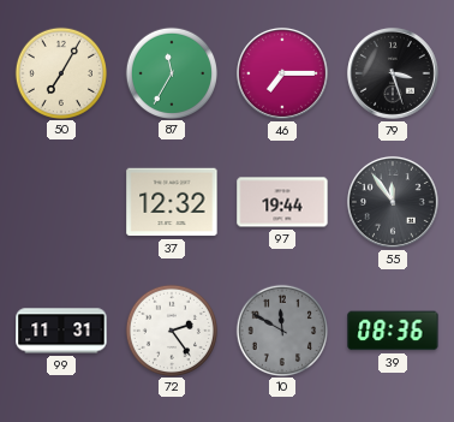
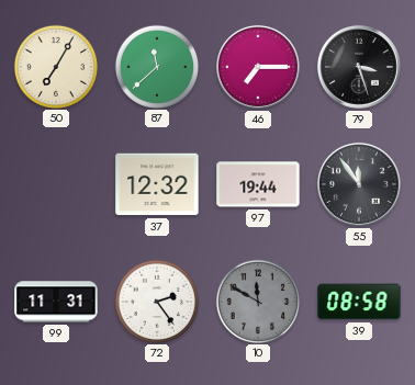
87: 11:35 -> 11:38 (156, 66)
39: 08:36 -> 08:58 (359, 302)
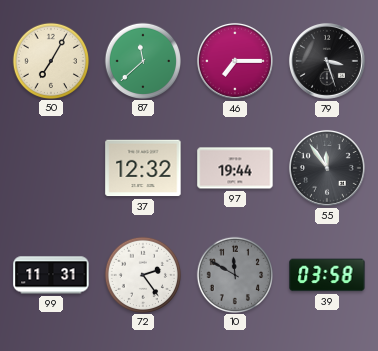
39: 08:58 -> 03:58 (327, 275)
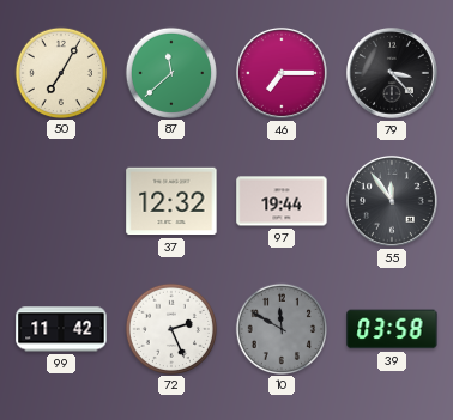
79: 3:27 -> 3:23 (392, 73)
99: 11:31 -> 11:42 (61, 329)
72: 2:24 -> 2:26 (170, 328)
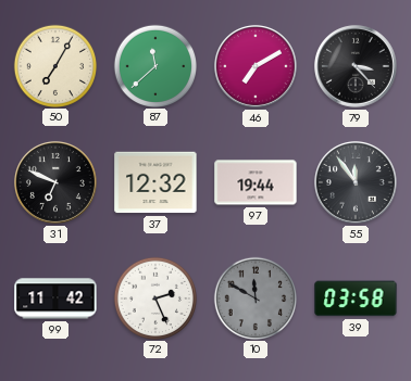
46: 7:15 -> 7:10 (256, 66)
31: none -> 6:49 (55, 182)
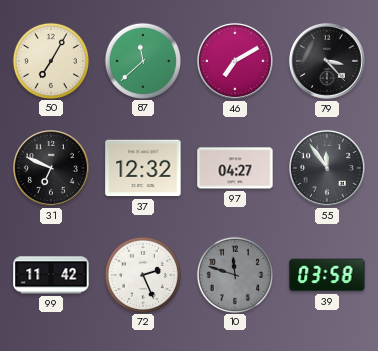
97: 19:44 -> 04:27 (235, 168)
10: 11:50 -> 11:48 (234, 274)
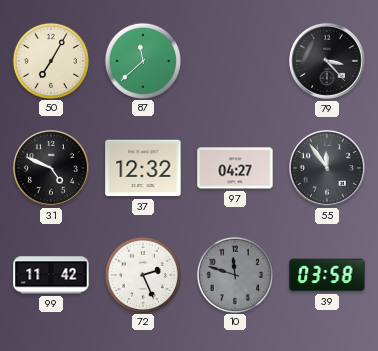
46: 7:10 -> none (235, 61)
31: 6:49 -> 4:49 (51, 168)
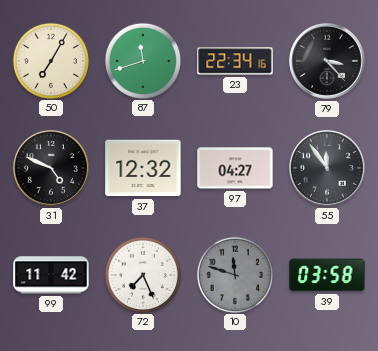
87: 11:38 -> 11:42 (142, 60)
23: none -> 22:34 (235, 61)
72: 2:26 -> 7:26 (142, 274)
